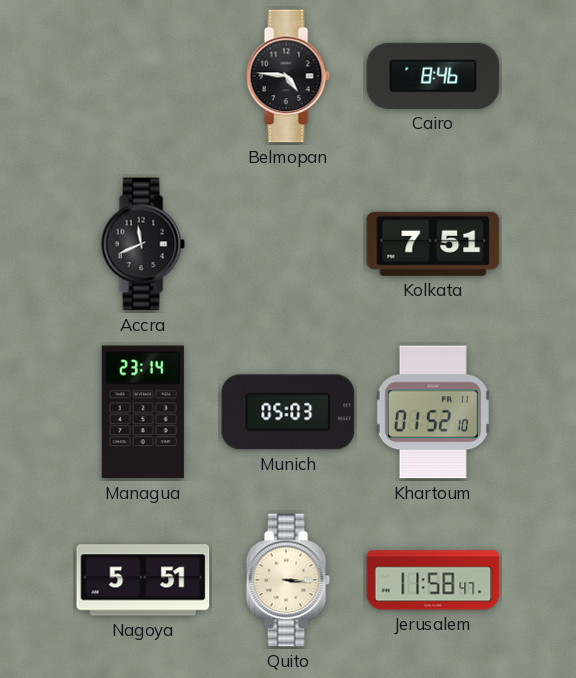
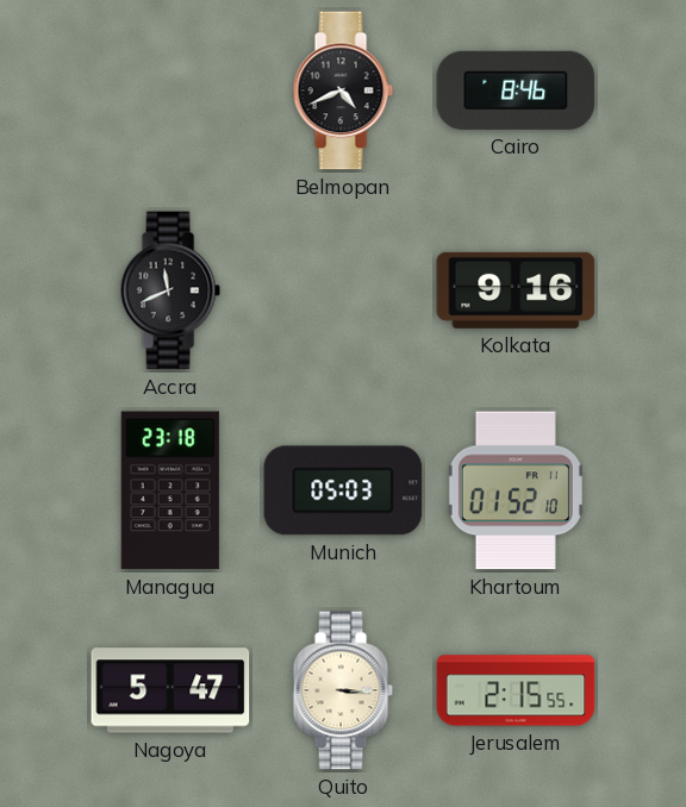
Belmopan: 4:46 -> 4:41 (343, 90)
Kolkata: 7:51 -> 9:16 (516, 290)
Managua: 23:14 -> 23:18 (170, 490)
Nagoya: 5:51 -> 5:47 (170, 690)
Jerusalem: 11:58 -> 2:15 (516, 690)
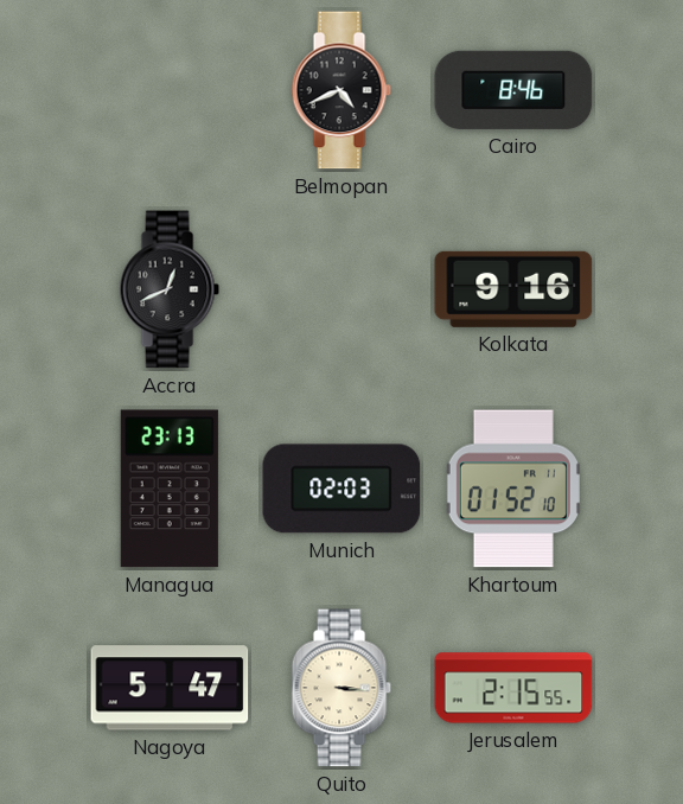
Accra: 11:41 -> 12:41 (170, 289)
Managua: 23:18 -> 23:13 (170, 489)
Munich: 05:03 -> 02:03 (341, 489)
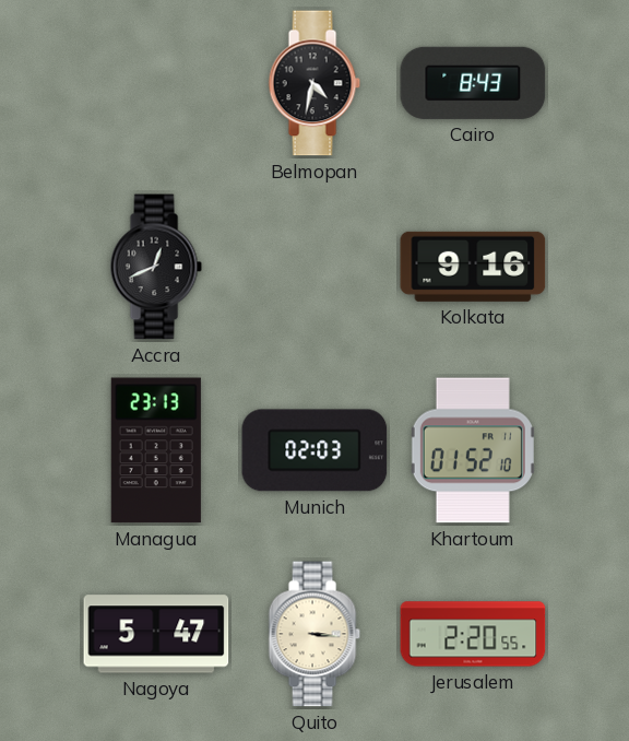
Belmopan: 4:41 -> 4:32 (314, 83)
Cairo: 8:46 -> 8:43 (473, 83)
Jerusalem: 2:15 -> 2:20 (473, 634)
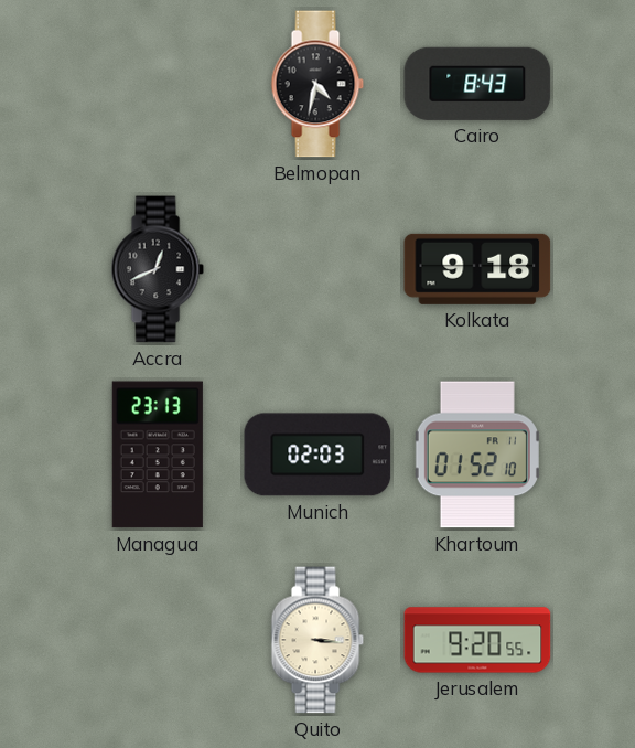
Kolkata: 9:16 -> 9:18 (477, 269)
Nagoya: 5:47 -> none (156, 634)
Jerusalem: 2:20 -> 9:20 (477, 640)
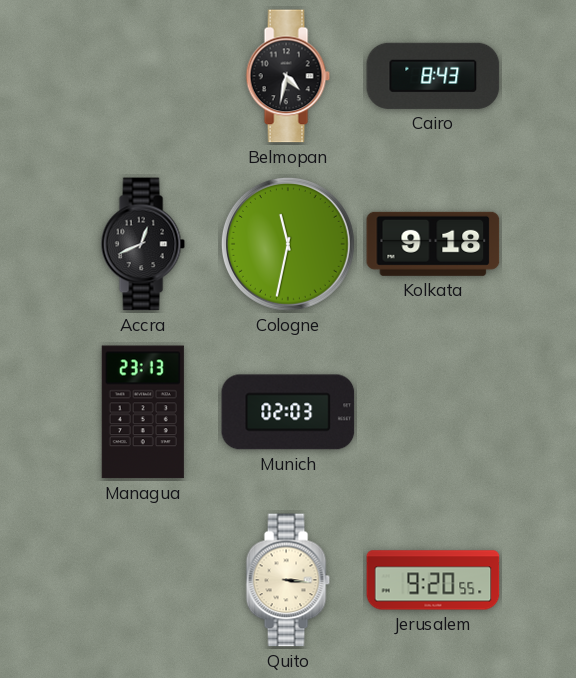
Cologne: none -> 11:32 (288, 244)
Khartoum: 01:52 -> none (477, 455)
